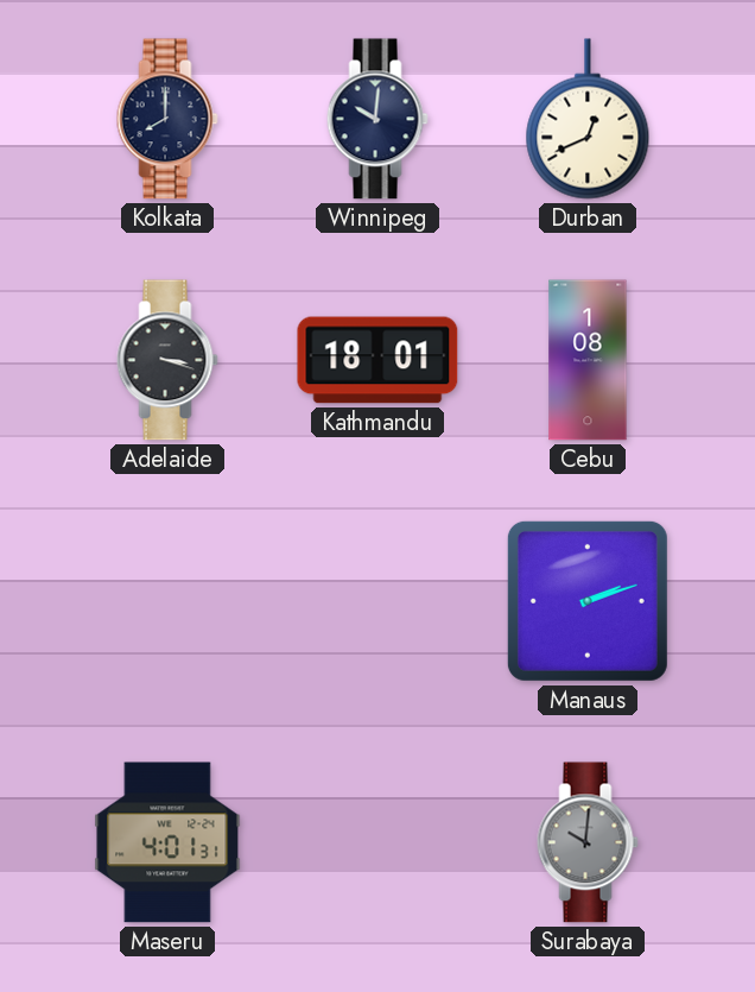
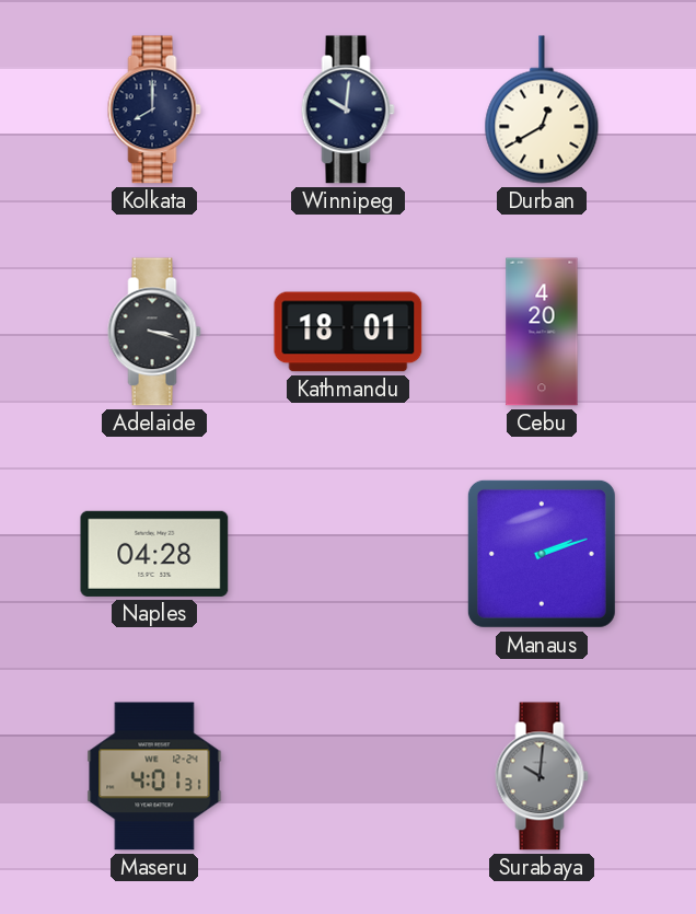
Durban: 12:41 -> 12:40 (542, 109)
Cebu: 1:08 -> 4:20 (542, 332)
Naples: none -> 04:28 (154, 554)
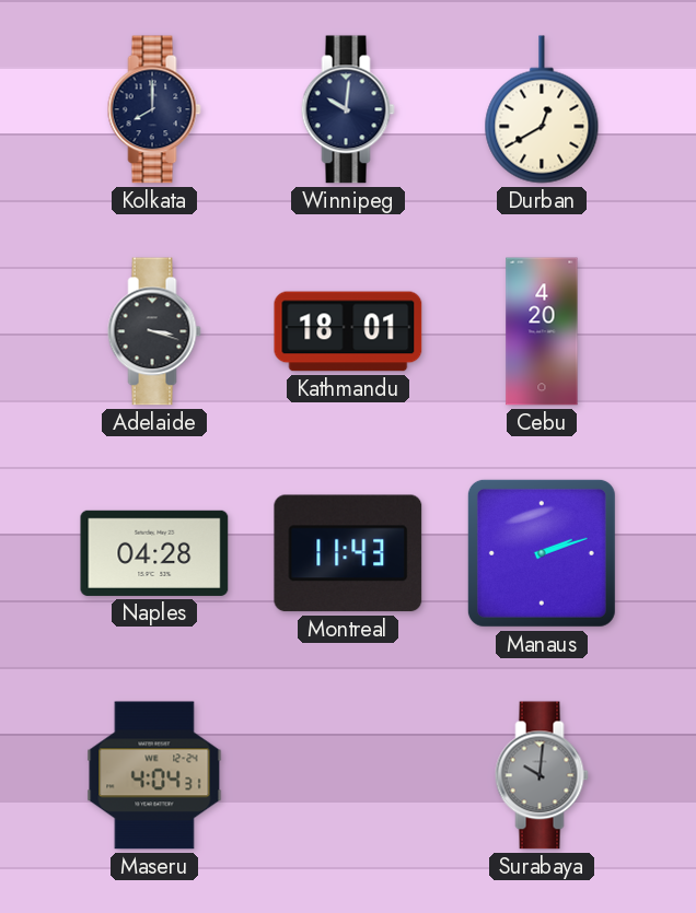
Montreal: none -> 11:43 (348, 553)
Maseru: 4:01 -> 4:04 (154, 775)
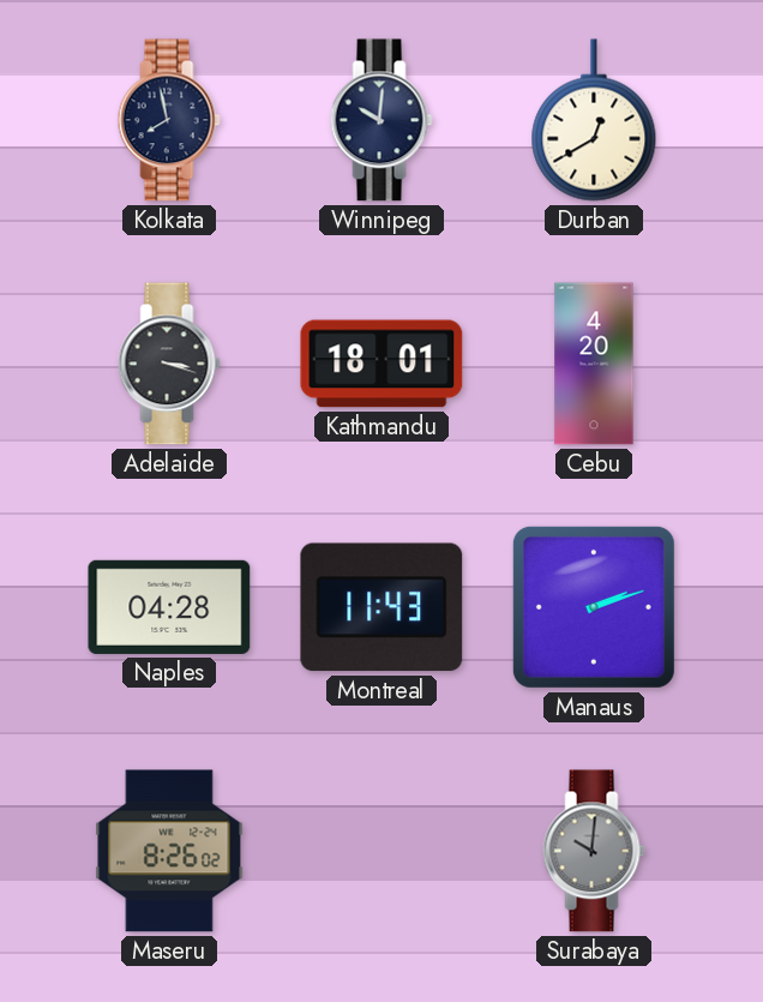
Kolkata: 8:00 -> 7:58 (169, 120)
Maseru: 4:04 -> 8:26 (169, 851)
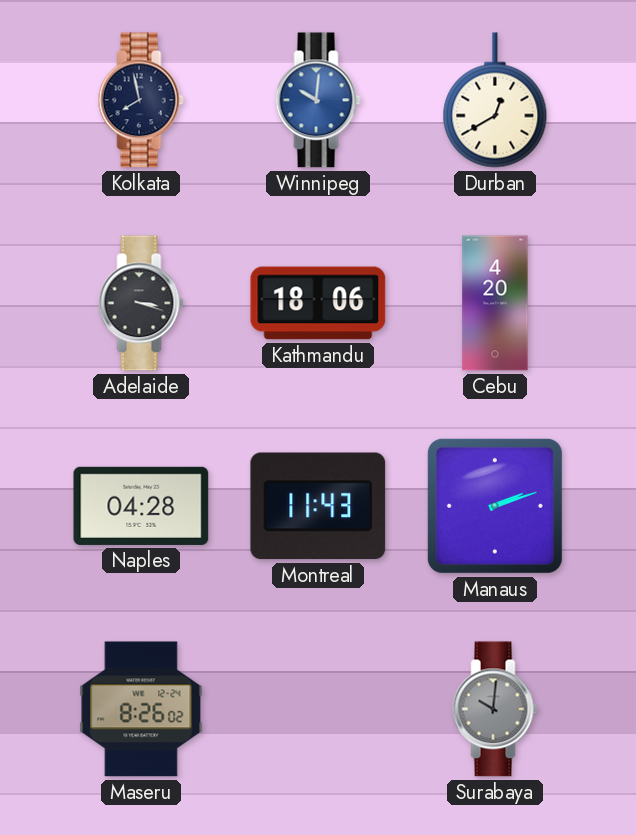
Winnipeg dial: navy -> blue (318, 100)
Kathmandu: 18:01 -> 18:06 (318, 303)
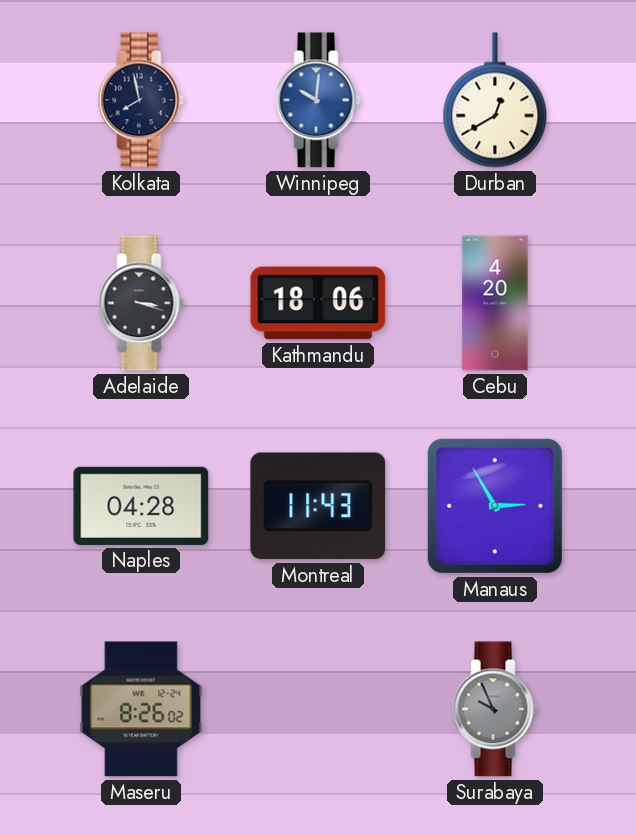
Manaus: 2:12 -> 2:55 (495, 506)
Surabaya: 10:01 -> 9:56 (495, 709)
